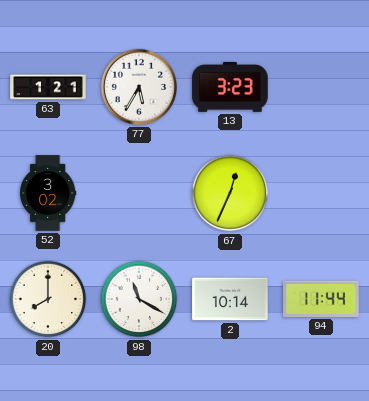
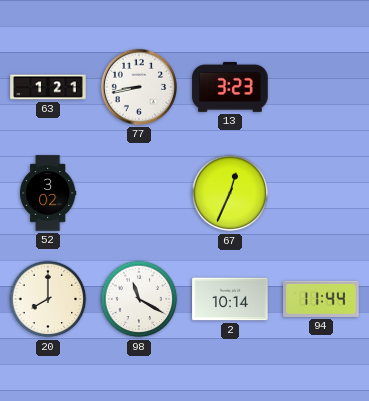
77: 5:35 -> 8:43 (139, 87)
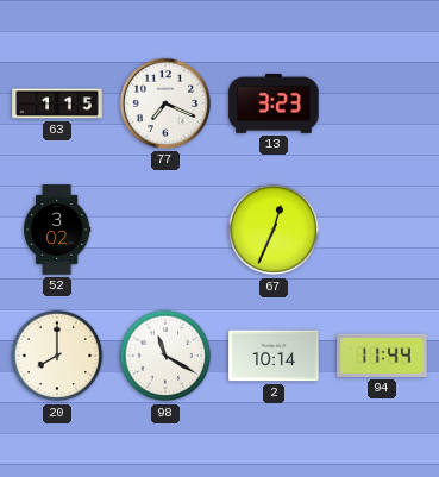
63: 1:21 -> 1:15 (57, 103)
77: 8:43 -> 7:19 (165, 103)
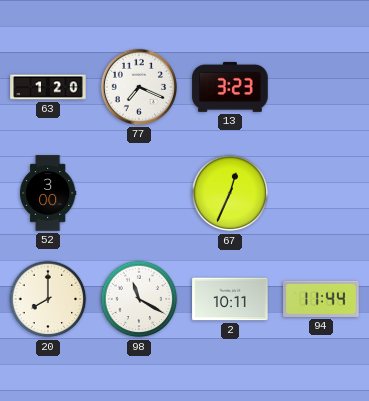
63: 1:15 -> 1:20 (48, 87)
52: 3:02 -> 3:00 (48, 193)
2: 10:14 -> 10:11 (230, 299)
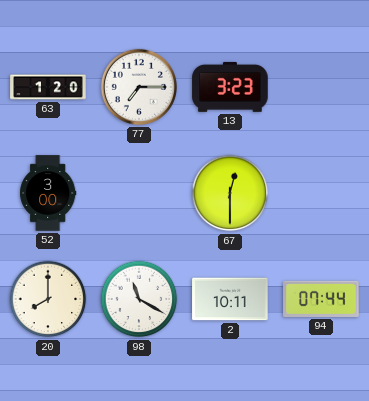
77: 7:19 -> 7:15 (139, 87)
67: 12:34 -> 12:30 (230, 193)
94: 11:44 -> 07:44 (321, 299)
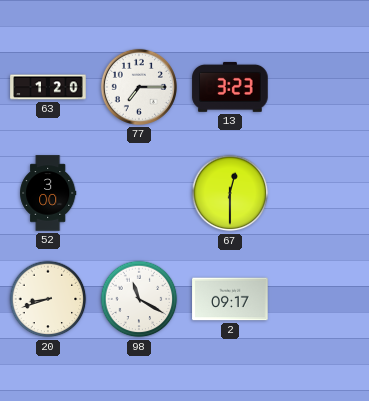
20: 8:00 -> 8:42 (48, 299)
2: 10:11 -> 09:17 (230, 299)
94: 07:44 -> none (321, 299)
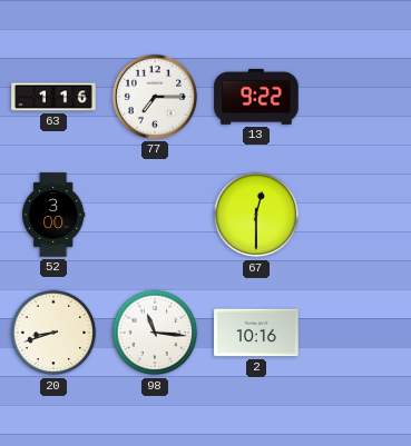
63: 1:20 -> 1:16 (53, 97)
13: 3:23 -> 9:22 (256, 97)
98: 11:20 -> 11:16 (155, 333)
2: 09:17 -> 10:16 (256, 333)
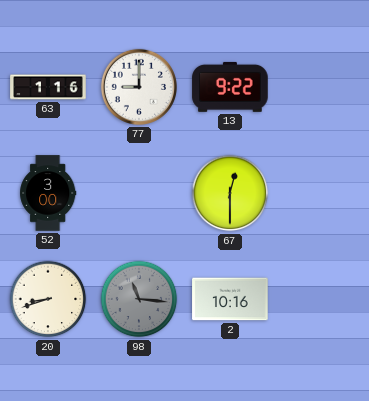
77: 7:15 -> 9:00 (139, 87)
98 dial: white -> grey (139, 299)
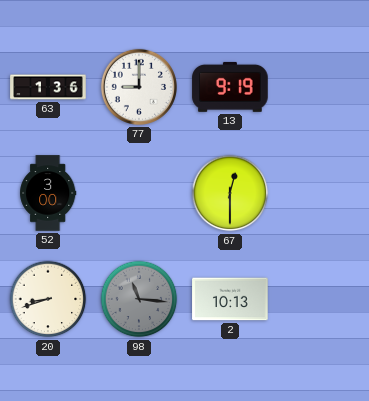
63: 1:16 -> 1:36 (48, 87)
13: 9:22 -> 9:19 (230, 87)
2: 10:16 -> 10:13 (230, 299)
